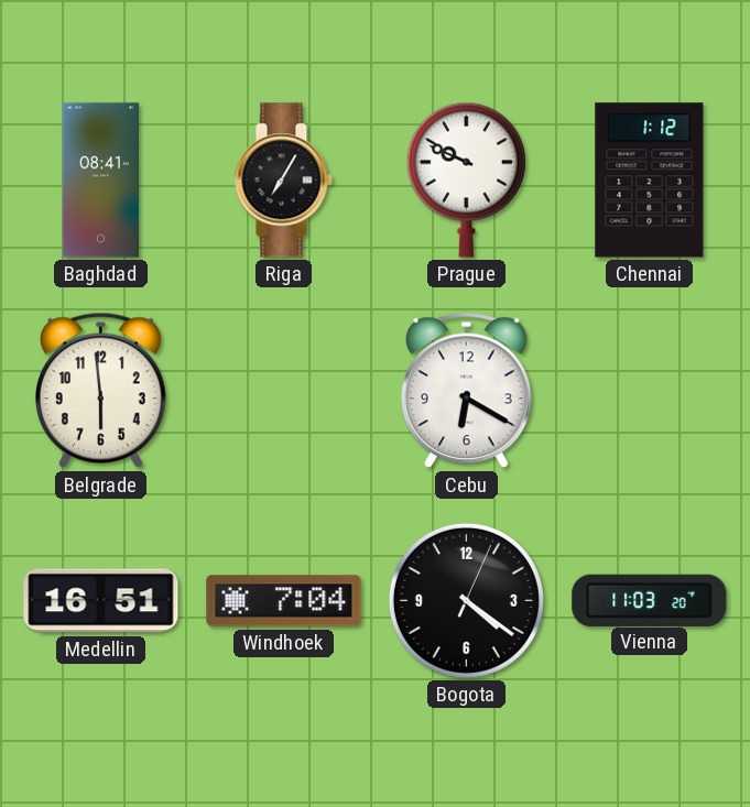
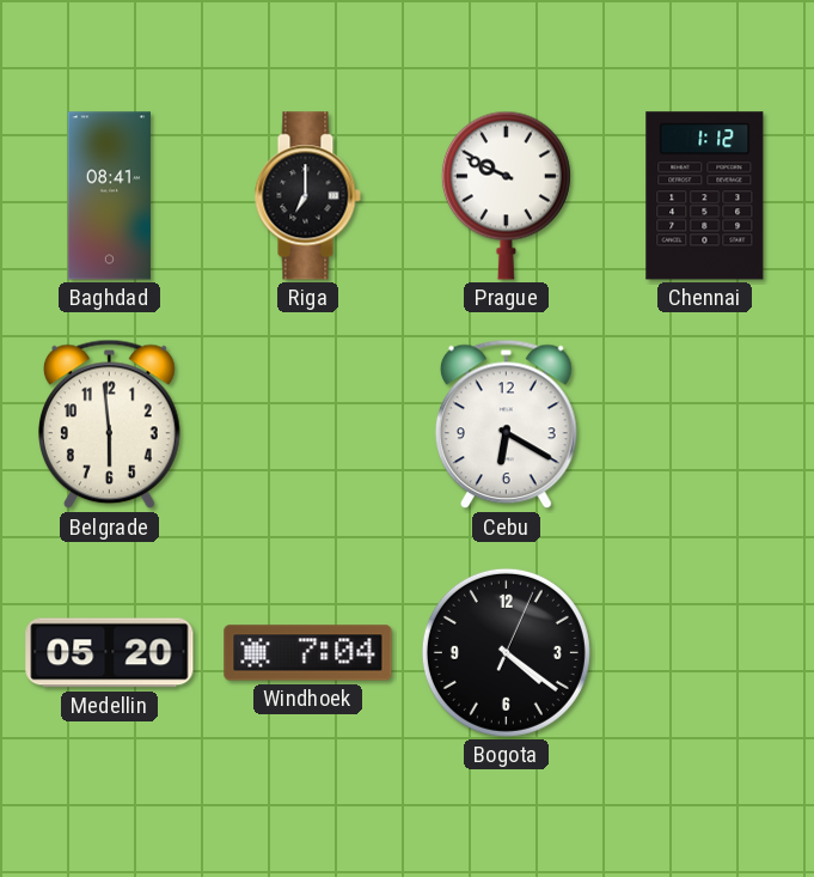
Riga: 7:05 -> 7:00 (307, 196)
Medellin: 16:51 -> 05:20 (110, 653)
Vienna: 11:03 -> none (650, 600)
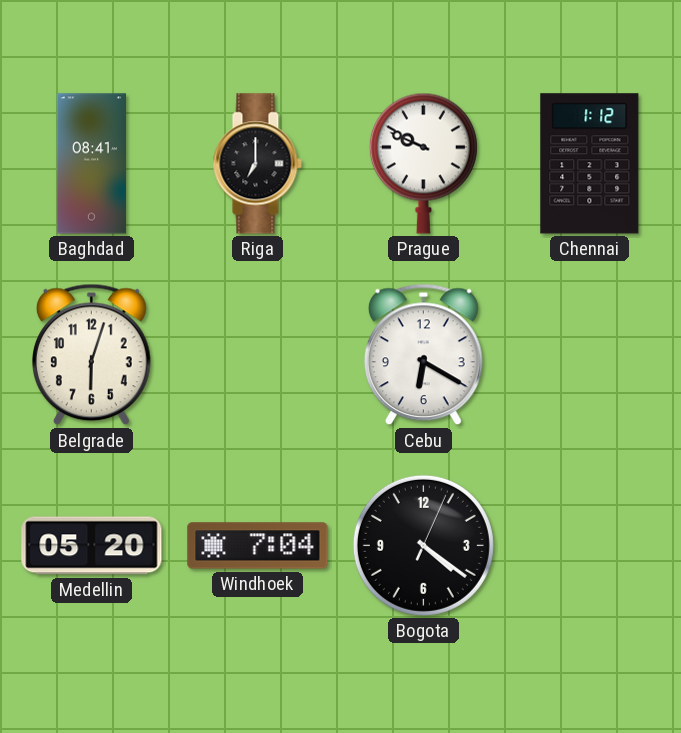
Belgrade: 5:59 -> 6:03 (91, 355)
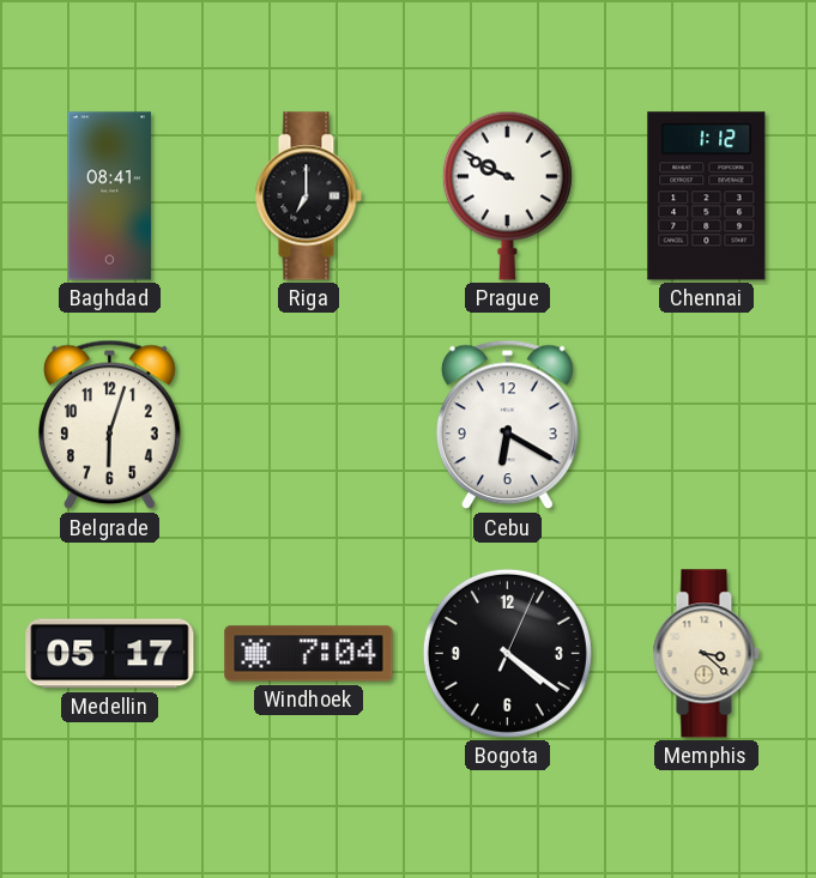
Medellin: 05:20 -> 05:17 (110, 654)
Memphis: none -> 3:22 (706, 654)
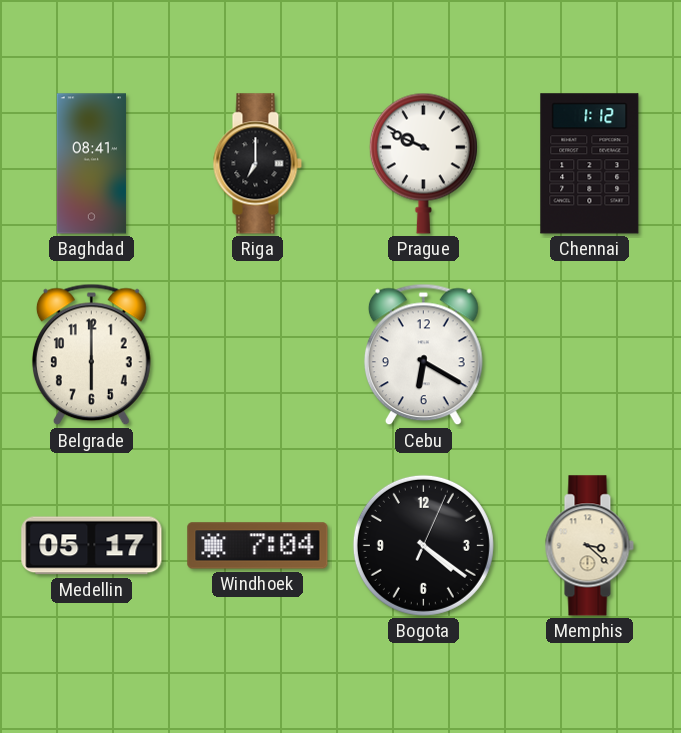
Belgrade: 6:03 -> 6:00 (91, 355)
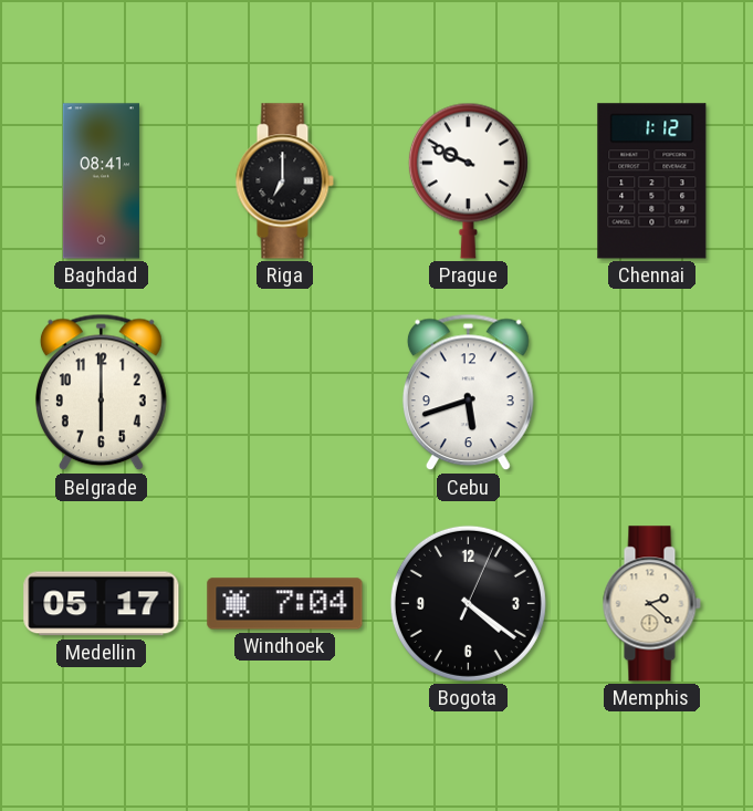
Cebu: 6:20 -> 5:42 (468, 393)
Memphis: 3:22 -> 2:22 (651, 604)
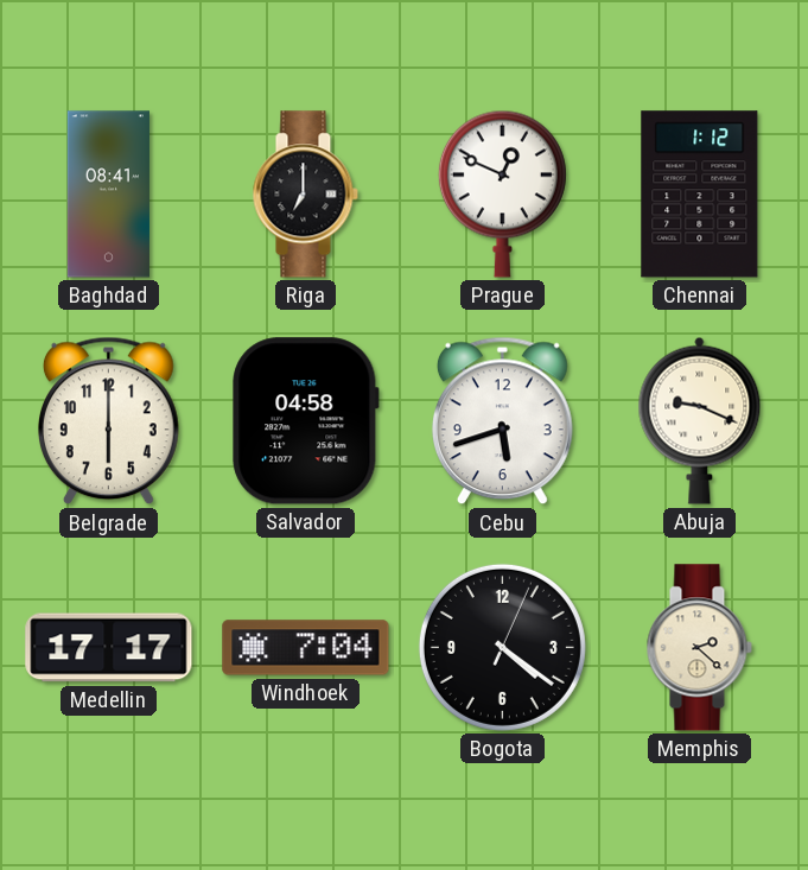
Prague: 9:49 -> 12:49 (502, 193)
Salvador: none -> 04:58 (306, 421)
Abuja: none -> 9:19 (700, 420)
Medellin: 05:17 -> 17:17 (109, 648)
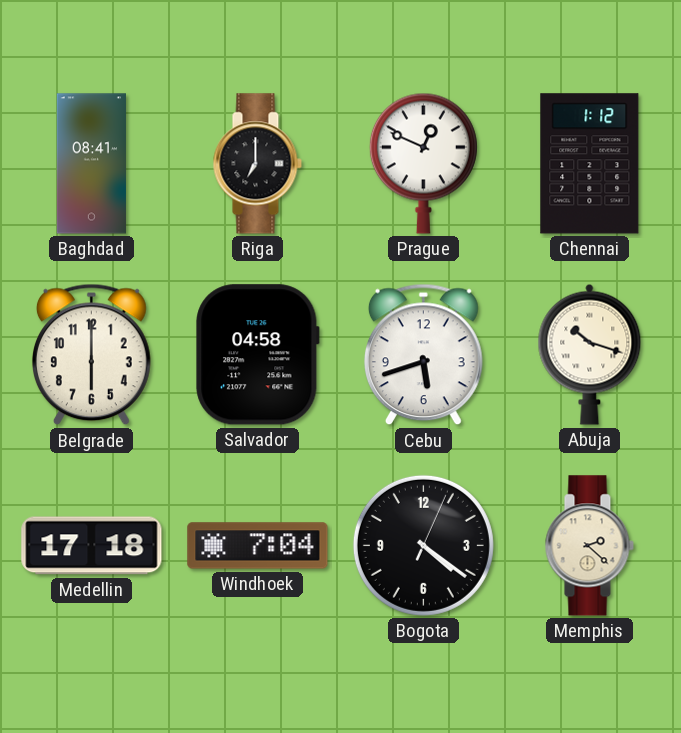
Abuja: 9:19 -> 10:18 (590, 354)
Medellin: 17:17 -> 17:18 (92, 546)
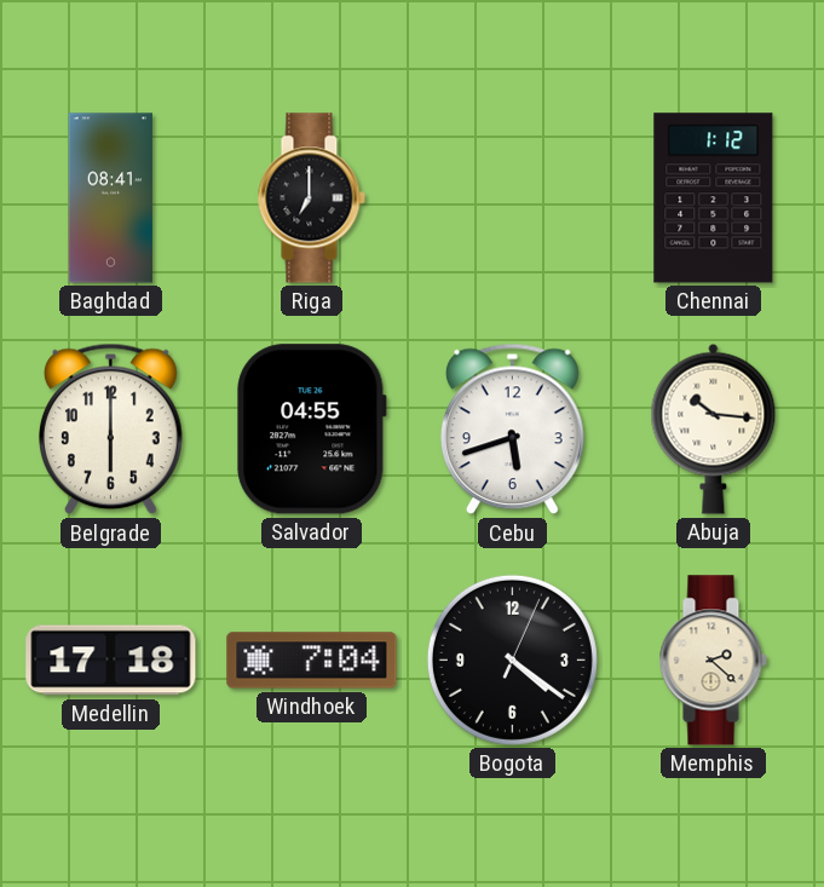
Prague: 12:49 -> none (423, 163)
Salvador: 04:58 -> 04:55 (312, 430)
Abuja: 10:18 -> 10:16 (714, 428)
